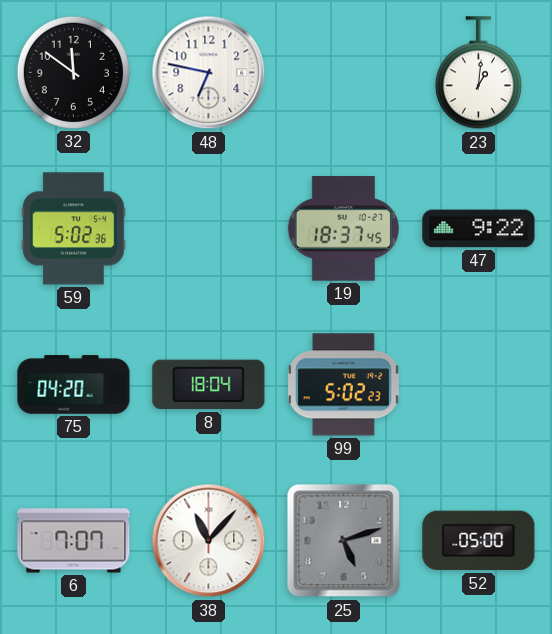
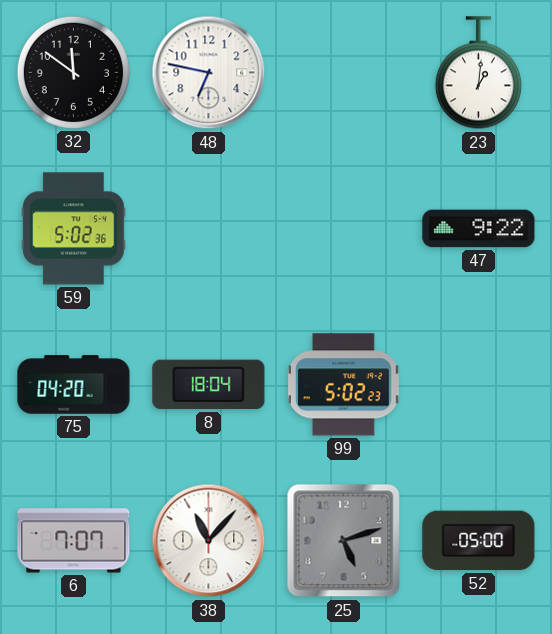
19: 18:37 -> none (343, 229)
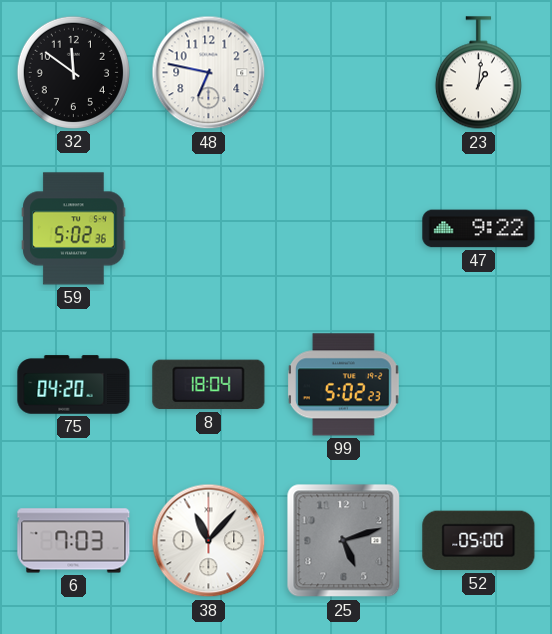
6: 7:07 -> 7:03 (74, 541)
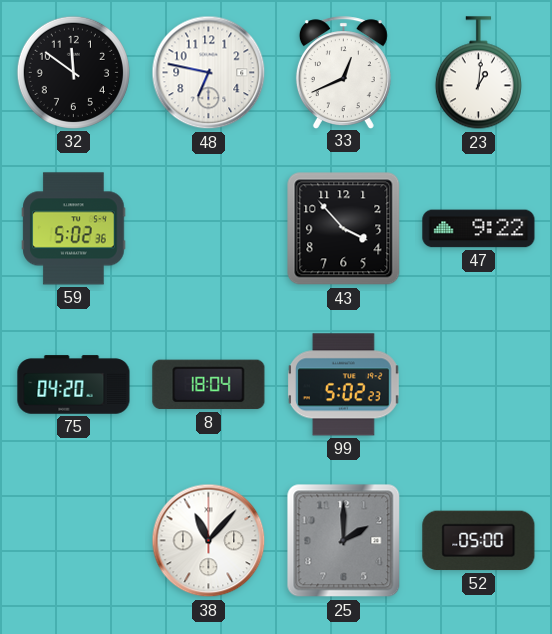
33: none -> 12:41 (343, 72)
43: none -> 3:53 (344, 229)
6: 7:03 -> none (74, 541)
25: 5:12 -> 2:00 (344, 541)
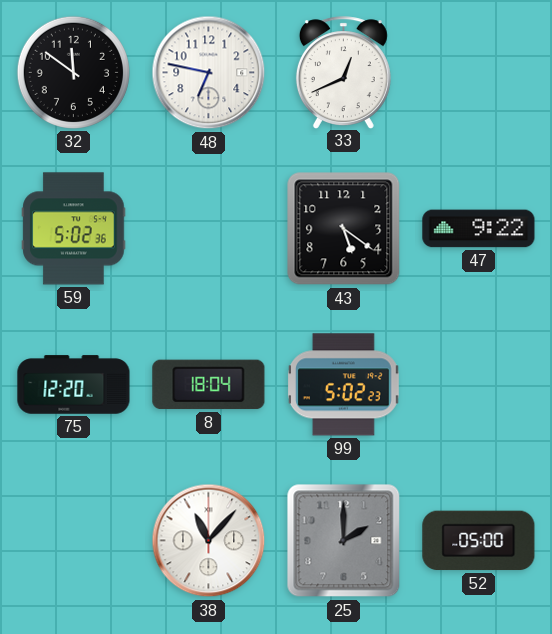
23: 1:01 -> none (478, 73)
43: 3:53 -> 5:21 (344, 229)
75: 04:20 -> 12:20 (74, 385)
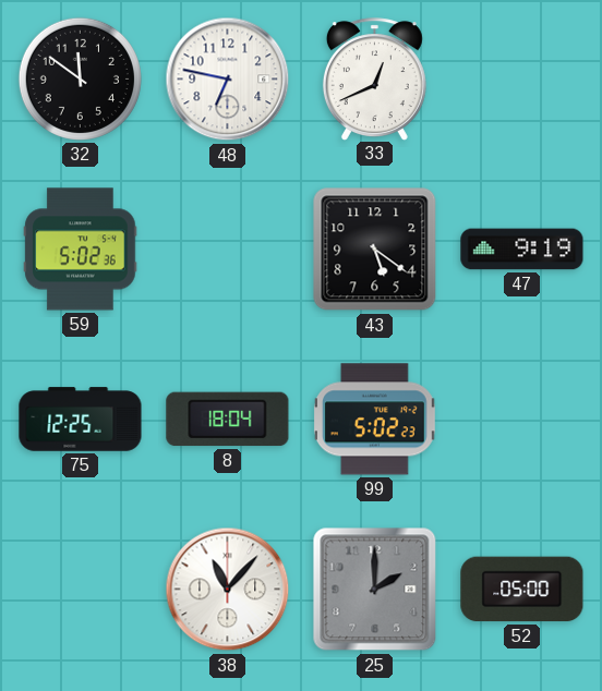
47: 9:22 -> 9:19 (522, 250)
75: 12:20 -> 12:25 (81, 420)
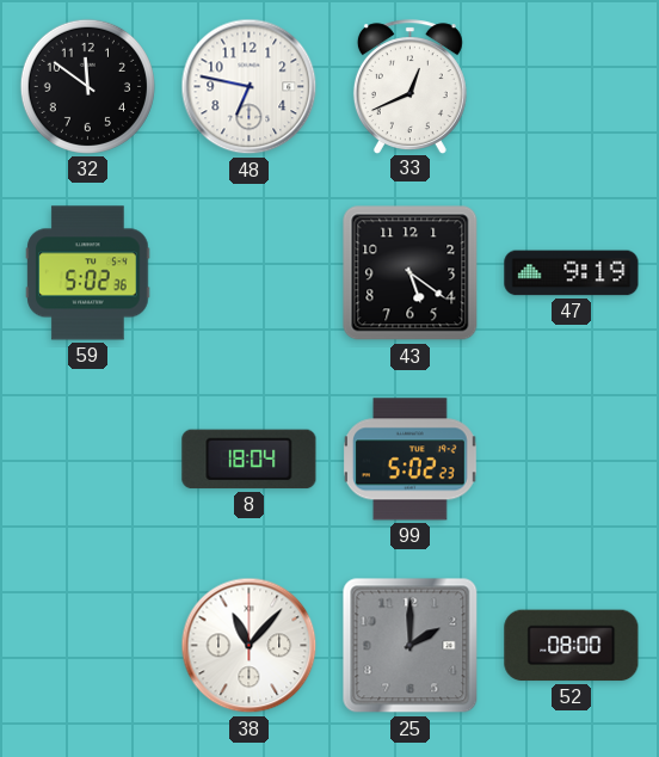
75: 12:25 -> none (81, 420)
52: 05:00 -> 08:00 (572, 646)
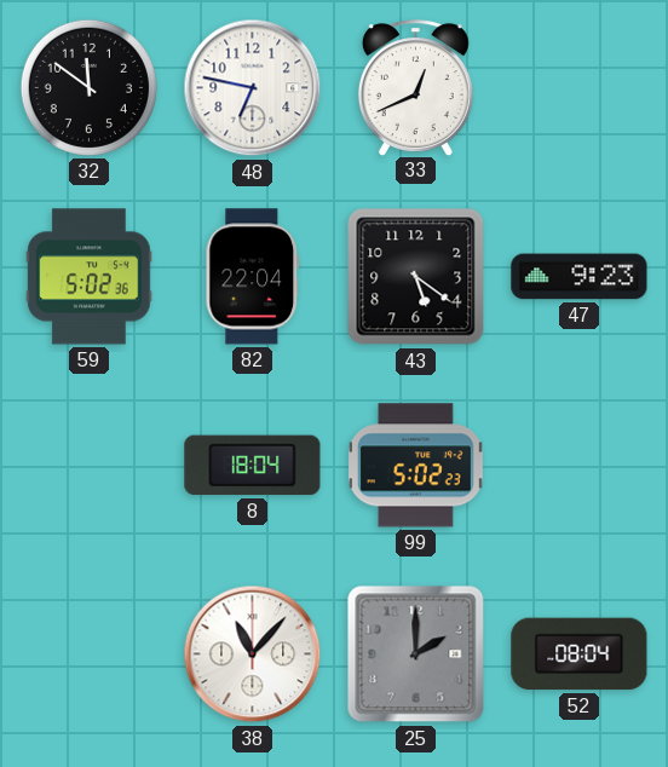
82: none -> 22:04 (252, 277)
47: 9:19 -> 9:23 (580, 277)
52: 08:00 -> 08:04 (580, 654)
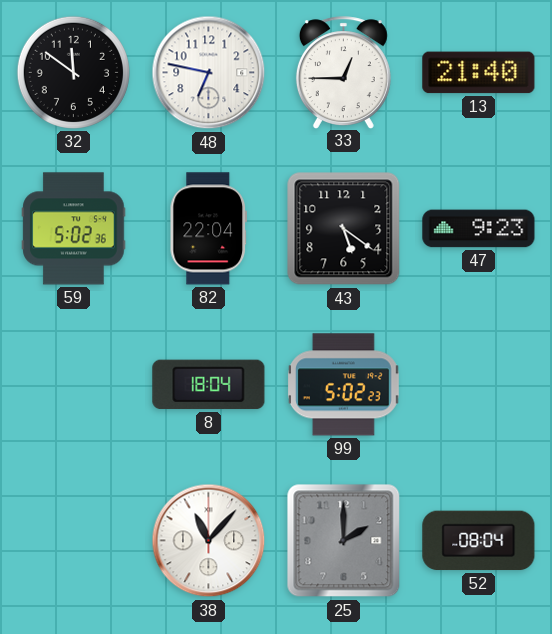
33: 12:41 -> 12:45 (343, 72)
13: none -> 21:40 (479, 73)
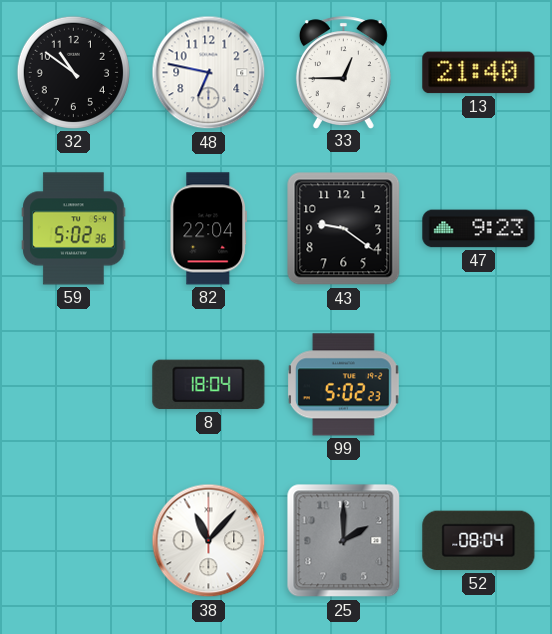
32: 11:51 -> 10:51 (73, 72)
43: 5:21 -> 9:21 (344, 229)
